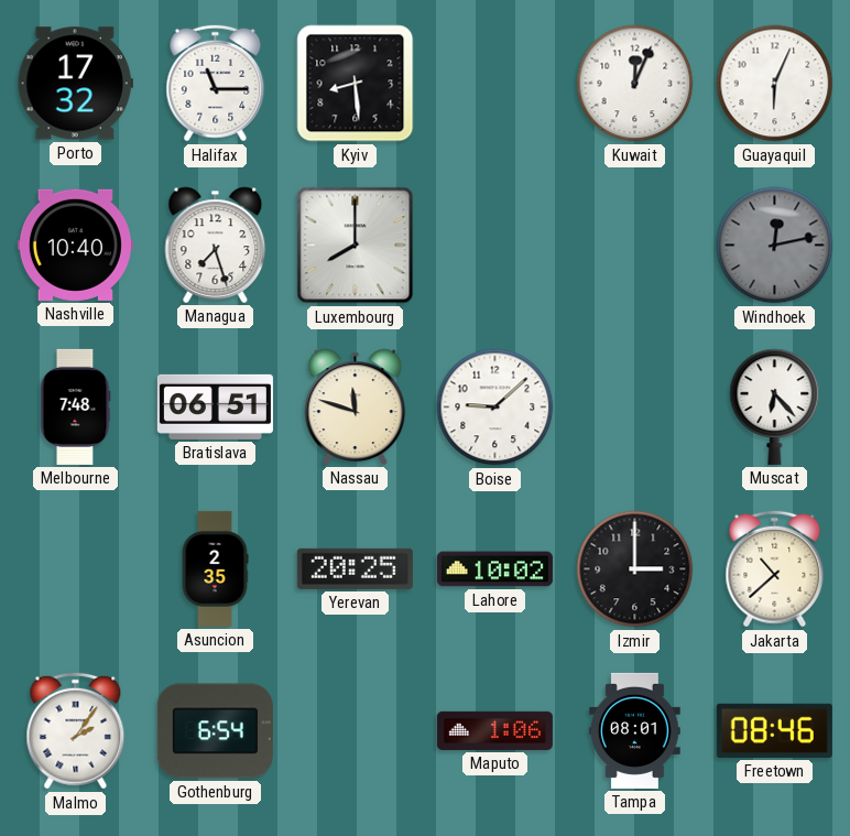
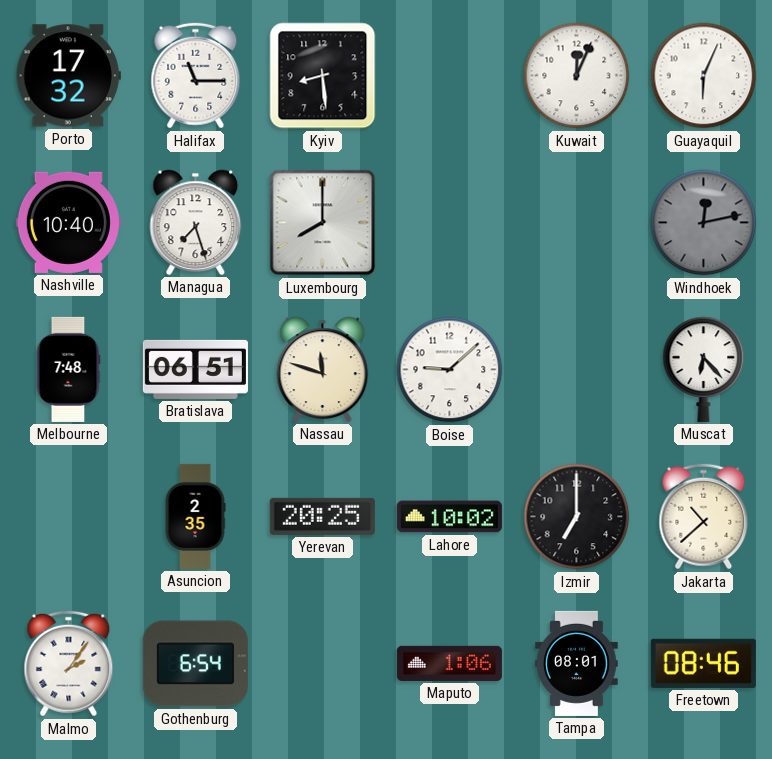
Izmir: 3:00 -> 7:00 (577, 517)
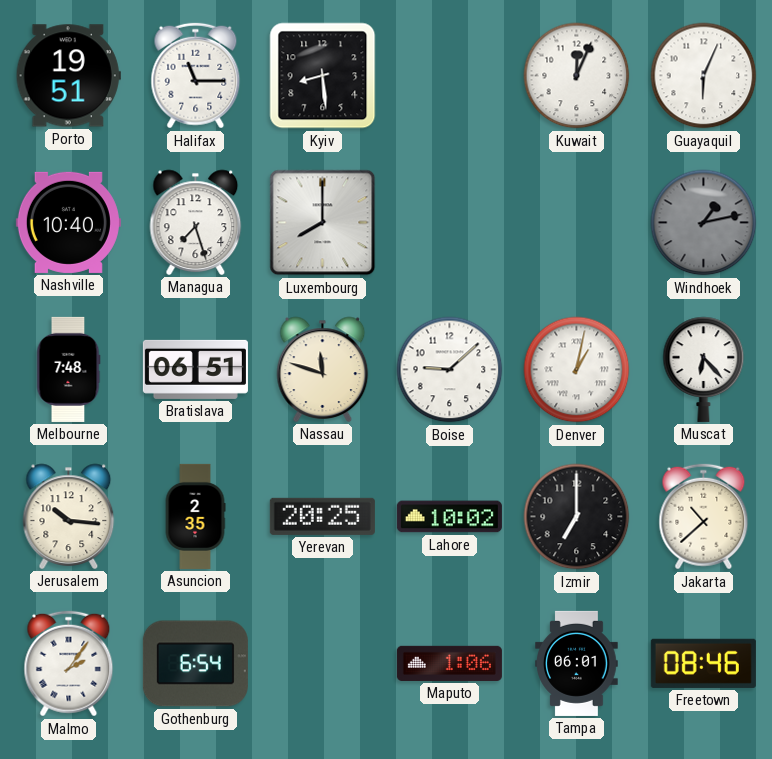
Porto: 17:32 -> 19:51 (68, 76)
Windhoek: 12:13 -> 1:13 (704, 223)
Denver: none -> 1:02 (577, 370)
Jerusalem: none -> 10:16 (69, 516)
Tampa: 08:01 -> 06:01 (577, 663)
